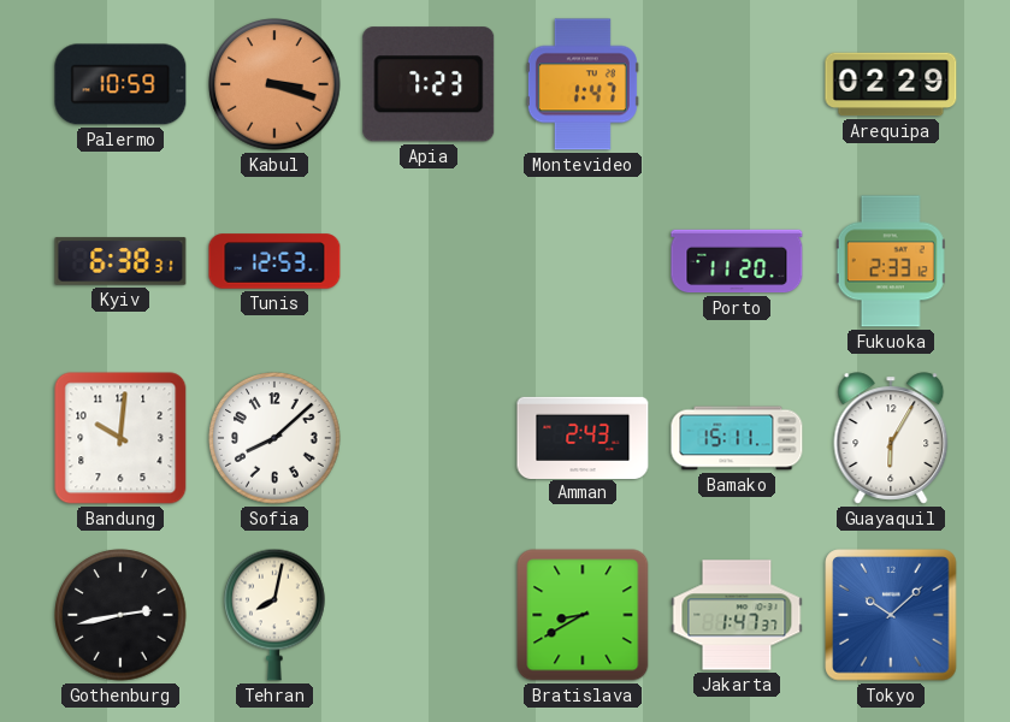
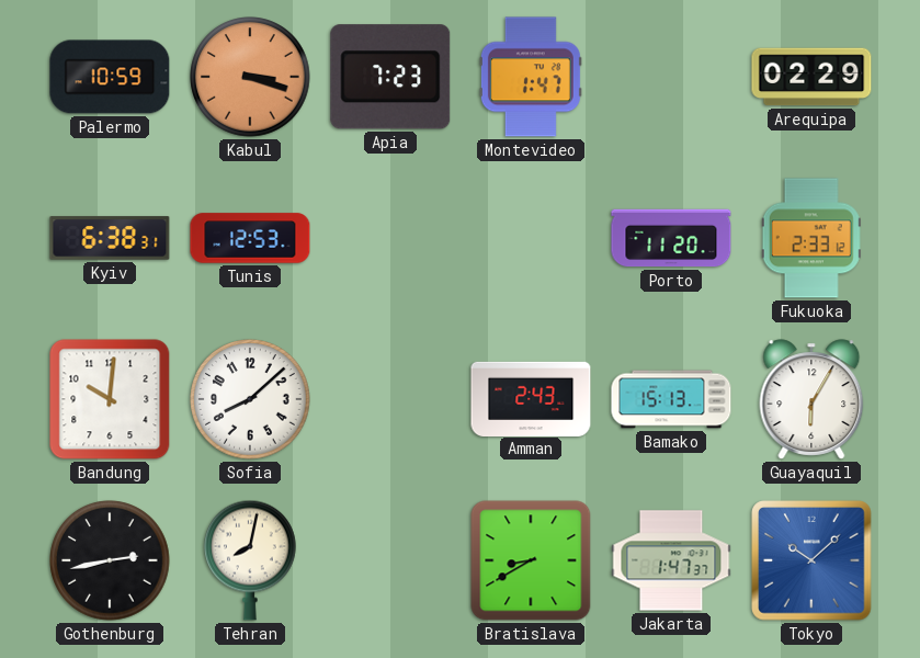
Bamako: 15:11 -> 15:13 (671, 399)
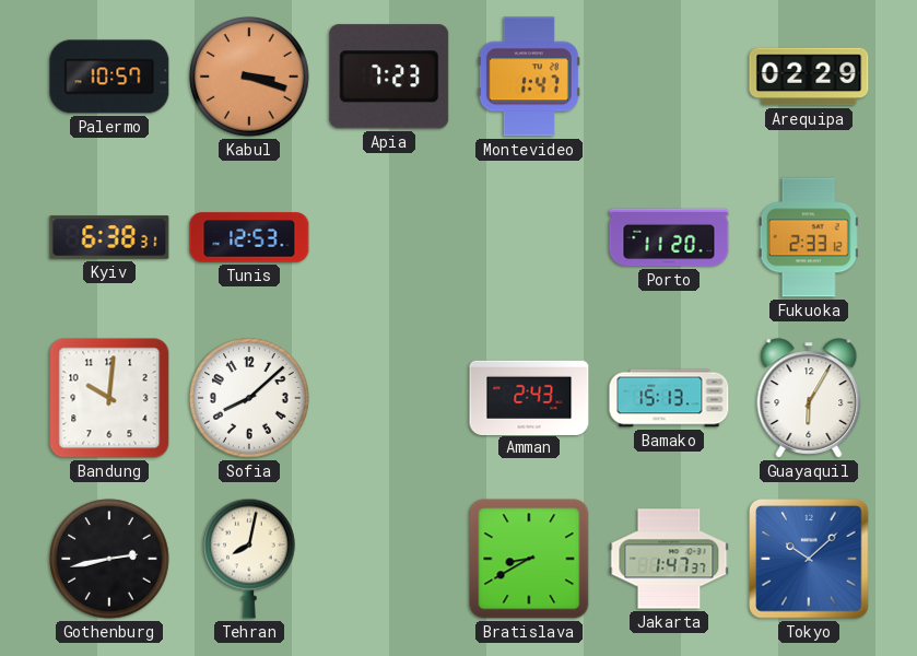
Palermo: 10:59 -> 10:57 (109, 77)
